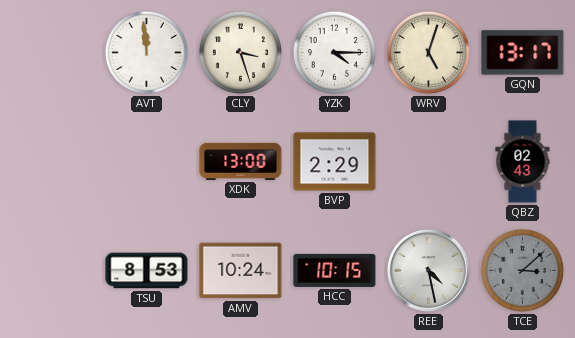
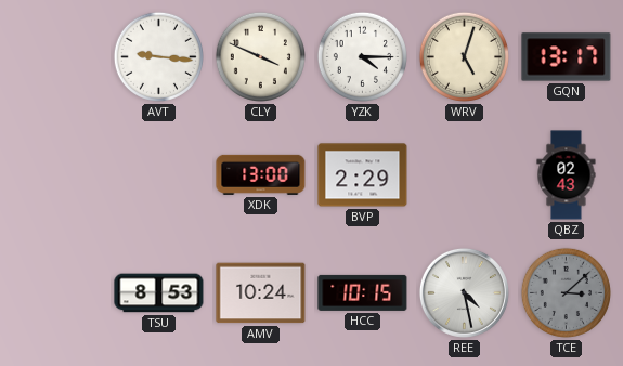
AVT: 11:59 -> 9:16 (158, 56)
CLY: 3:27 -> 3:49 (260, 56)
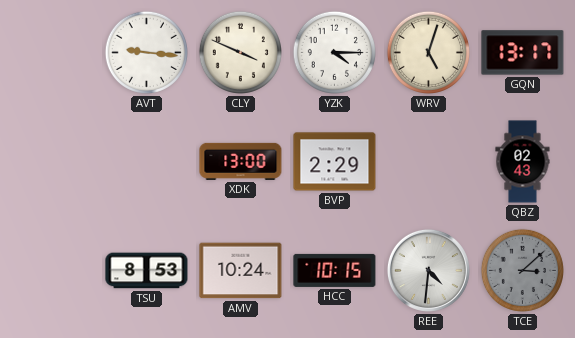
REE: 4:28 -> 4:31 (428, 270)
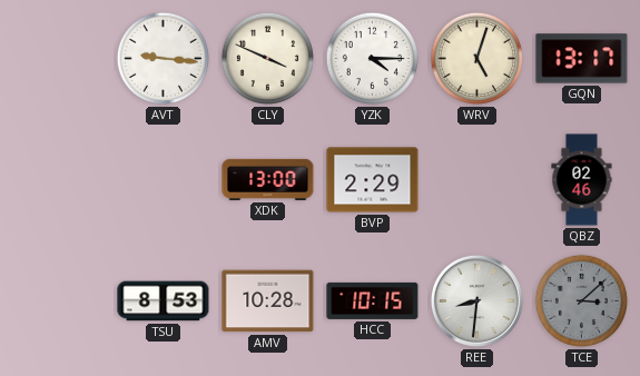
QBZ: 02:43 -> 02:46 (582, 180)
AMV: 10:24 -> 10:28 (268, 301)
REE: 4:31 -> 8:31 (476, 300)
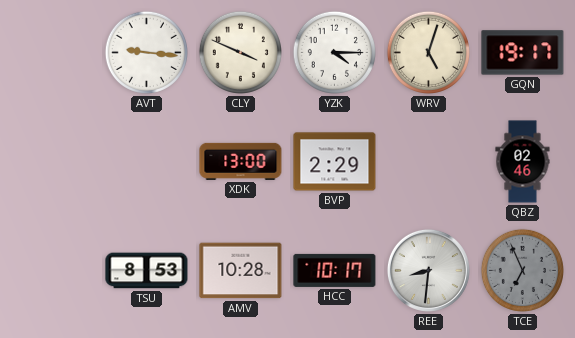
GQN: 13:17 -> 19:17 (523, 53)
HCC: 10:15 -> 10:17 (335, 270)
TCE: 3:08 -> 6:56 (522, 270)
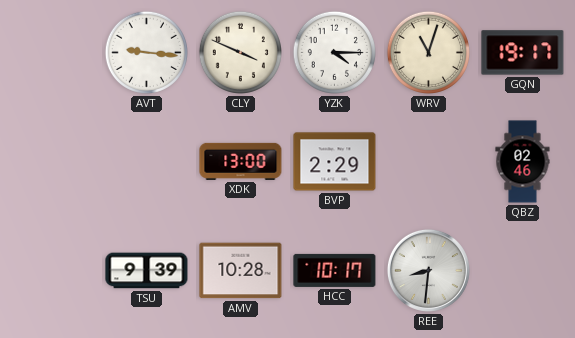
WRV: 5:03 -> 11:03 (428, 52)
TSU: 8:53 -> 9:39 (147, 271)
TCE: 6:56 -> none (522, 270)
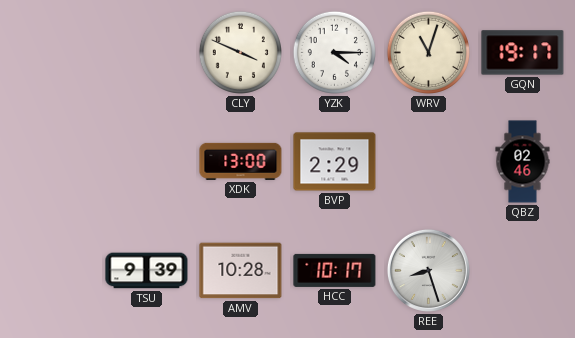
AVT: 9:16 -> none (146, 52)
REE: 8:31 -> 8:27 (428, 270)
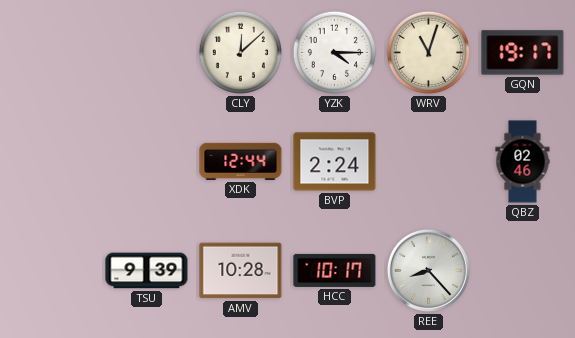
CLY: 3:49 -> 12:08 (240, 52)
XDK: 13:00 -> 12:44 (241, 161)
BVP: 2:29 -> 2:24 (335, 162)
REE: 8:27 -> 8:23 (428, 270)
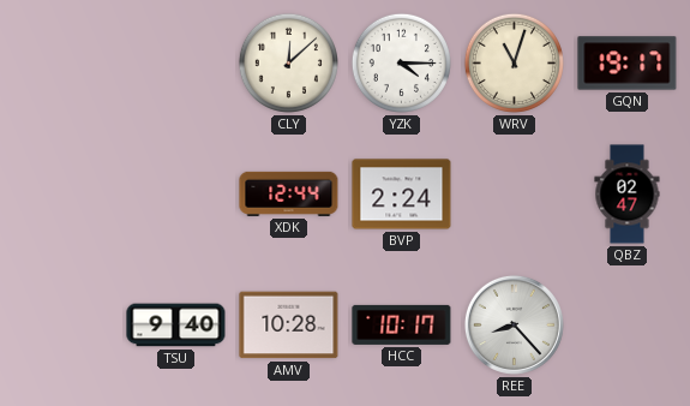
QBZ: 02:46 -> 02:47 (628, 195)
TSU: 9:39 -> 9:40 (176, 326)
